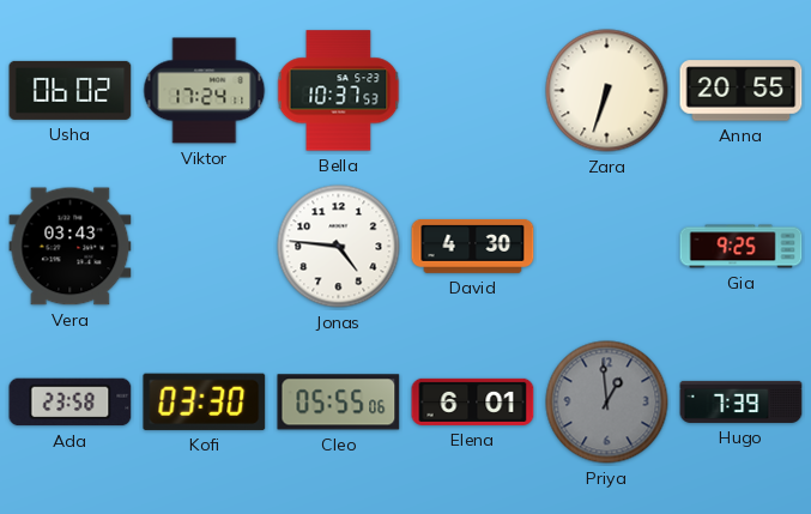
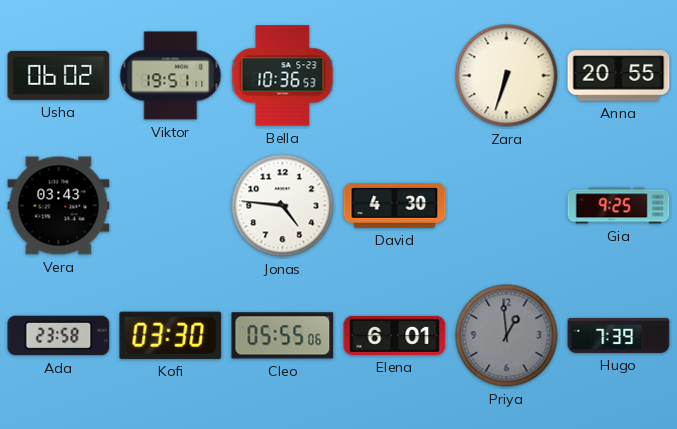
Viktor: 17:24 -> 19:51 (171, 76)
Bella: 10:37 -> 10:36 (283, 76)
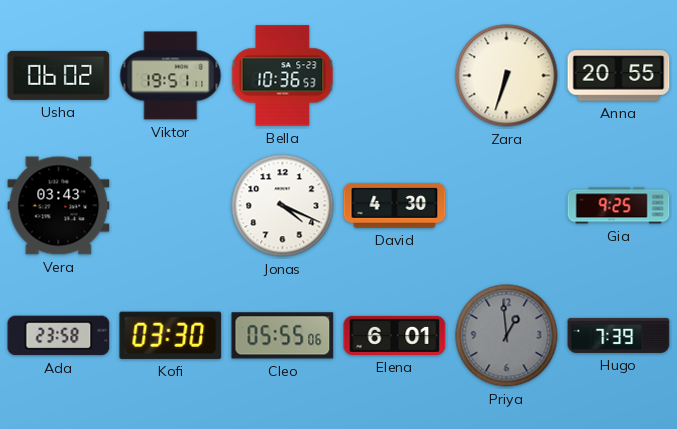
Jonas: 4:46 -> 4:19 (283, 206)
